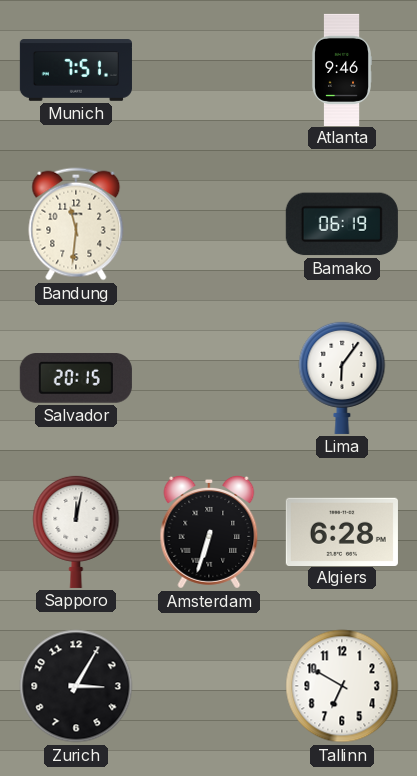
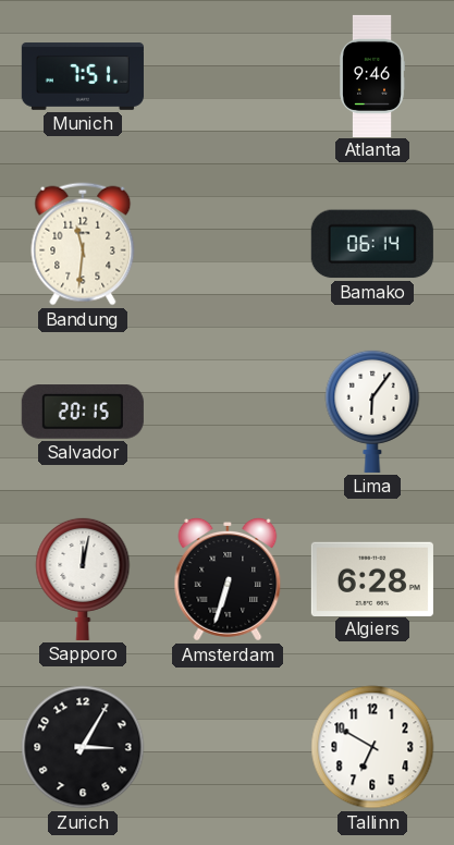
Bamako: 06:19 -> 06:14 (372, 244)
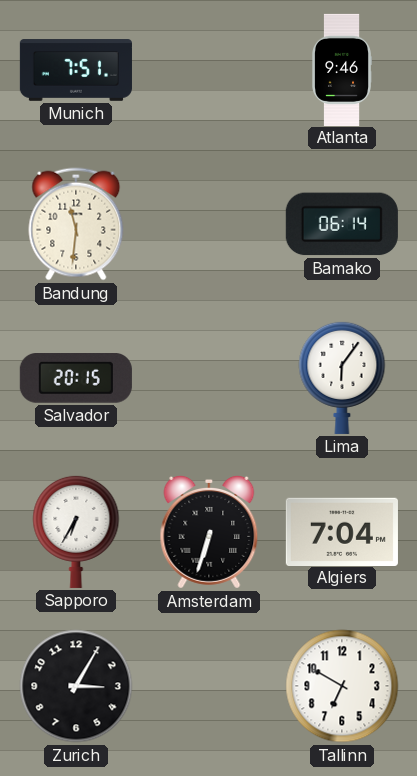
Sapporo: 12:02 -> 6:35 (76, 531)
Algiers: 6:28 -> 7:04 (342, 531)
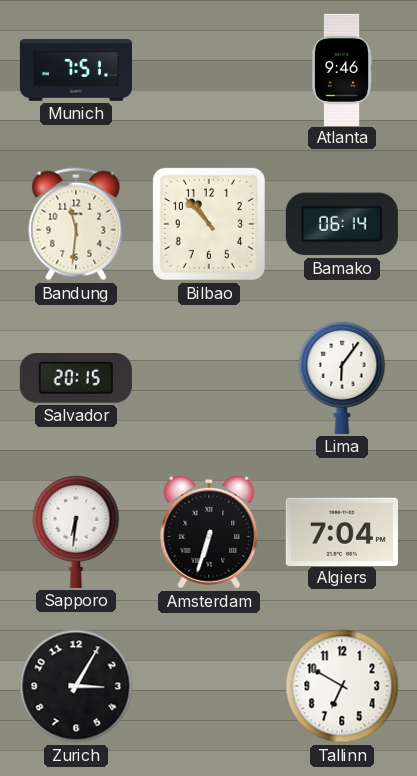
Bilbao: none -> 10:53 (209, 224)
Sapporo: 6:35 -> 6:31 (76, 531)
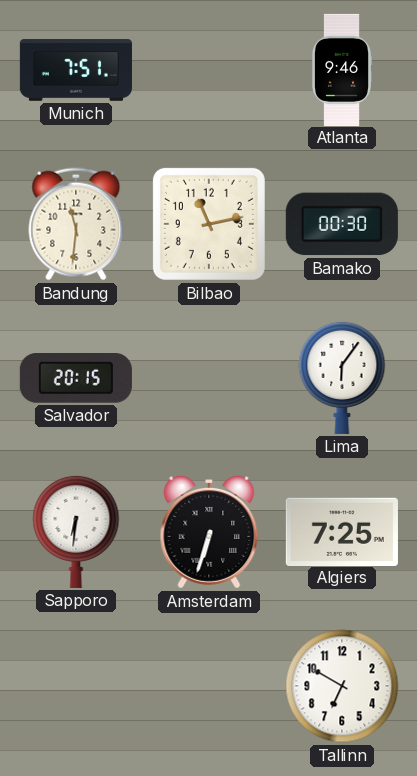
Bilbao: 10:53 -> 11:13 (209, 224)
Bamako: 06:14 -> 00:30 (342, 224)
Algiers: 7:04 -> 7:25 (342, 531)
Zurich: 3:05 -> none (76, 686)
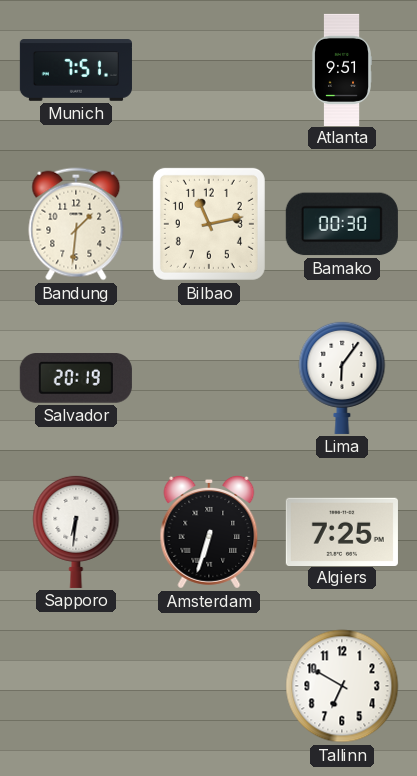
Atlanta: 9:46 -> 9:51 (342, 70)
Bandung: 11:31 -> 1:31 (76, 224)
Salvador: 20:15 -> 20:19 (76, 379)
